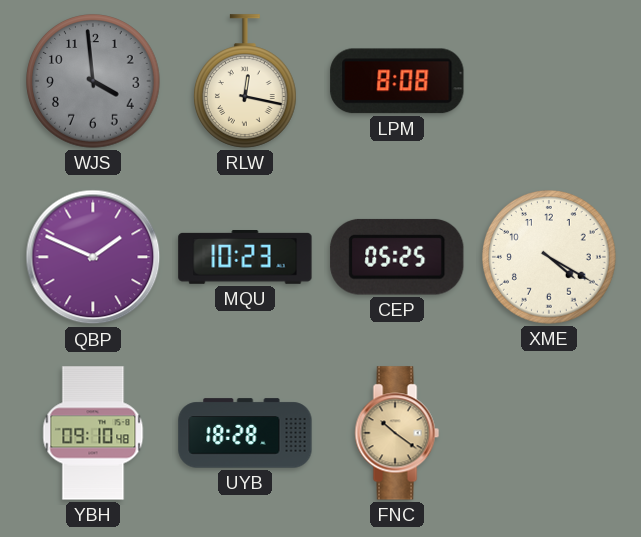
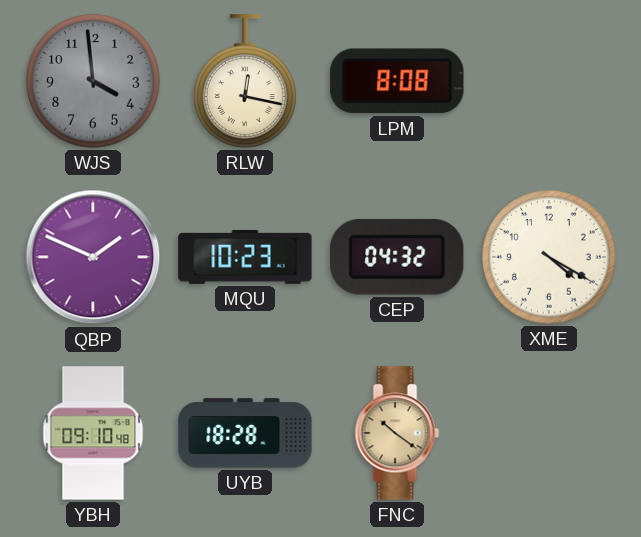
CEP: 05:25 -> 04:32 (397, 257)
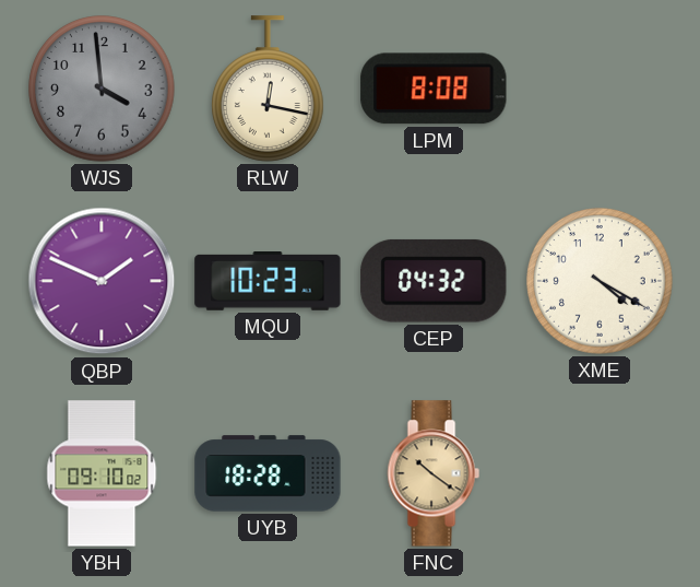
YBH: 09:10:48 -> 09:10:02 (102, 473)
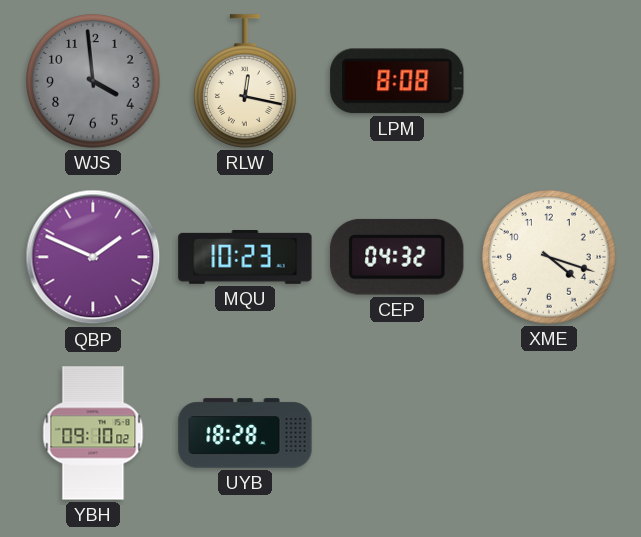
XME: 4:20 -> 4:18 (549, 257)
FNC: 10:21 -> none (434, 473)
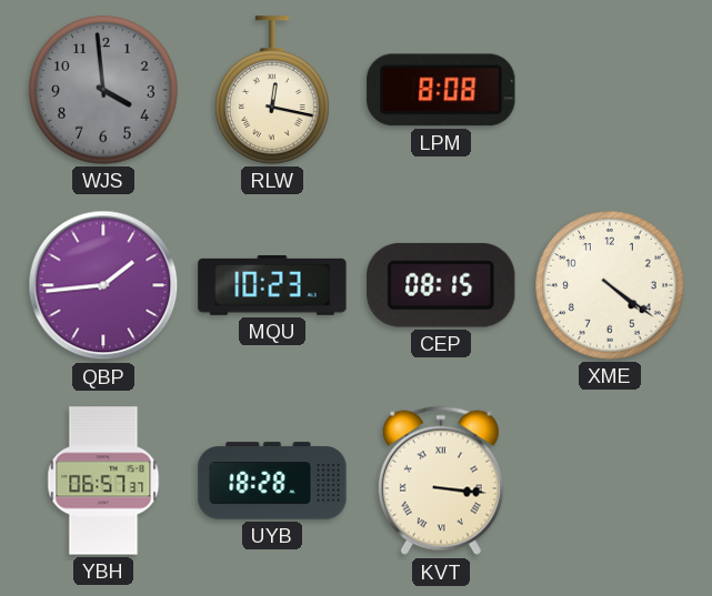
QBP: 1:49 -> 1:44 (103, 285)
CEP: 04:32 -> 08:15 (441, 285)
XME: 4:18 -> 4:21 (610, 285)
YBH: 09:10 -> 06:57 (103, 481)
KVT: none -> 3:16 (441, 481)
